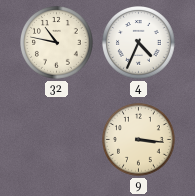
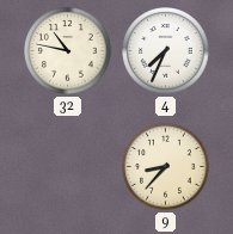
4: 4:34 -> 7:34 (166, 51)
9: 3:16 -> 8:37 (166, 167)
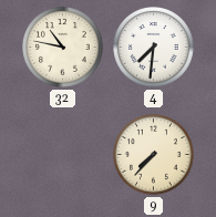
4: 7:34 -> 7:31 (154, 48)
9: 8:37 -> 7:37 (154, 155)
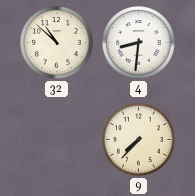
32: 10:47 -> 10:52 (57, 43)
4: 7:31 -> 8:31 (139, 43)
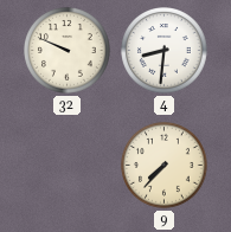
32: 10:52 -> 9:49 (68, 51)
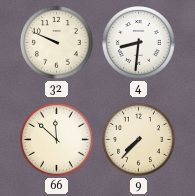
66: none -> 11:52 (57, 140)
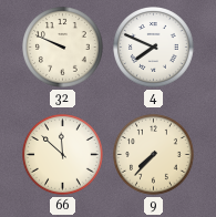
4: 8:31 -> 7:49 (154, 48)
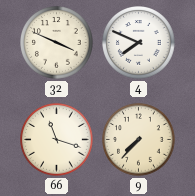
32: 9:49 -> 3:49 (57, 43)
66: 11:52 -> 11:18 (57, 140)
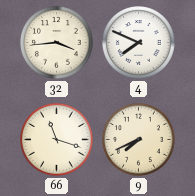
32: 3:49 -> 3:44 (57, 43)
9: 7:37 -> 7:41 (139, 140)
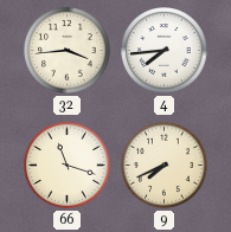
4: 7:49 -> 7:44 (165, 51)
